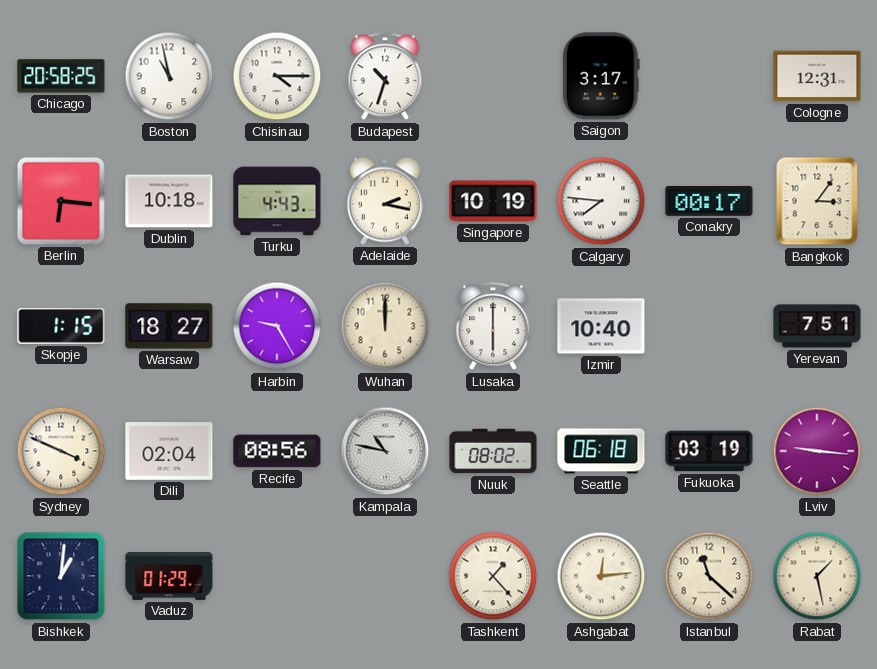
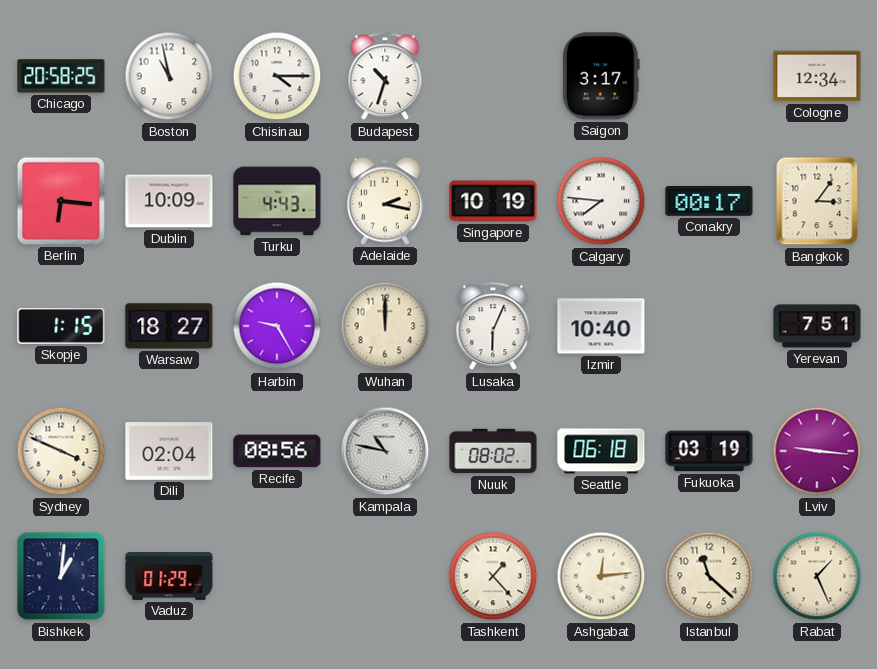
Cologne: 12:31 -> 12:34 (817, 76)
Dublin: 10:18 -> 10:09 (169, 201)
Lusaka: 6:00 -> 6:04 (493, 327)
Rabat: 1:28 -> 1:26 (817, 576)
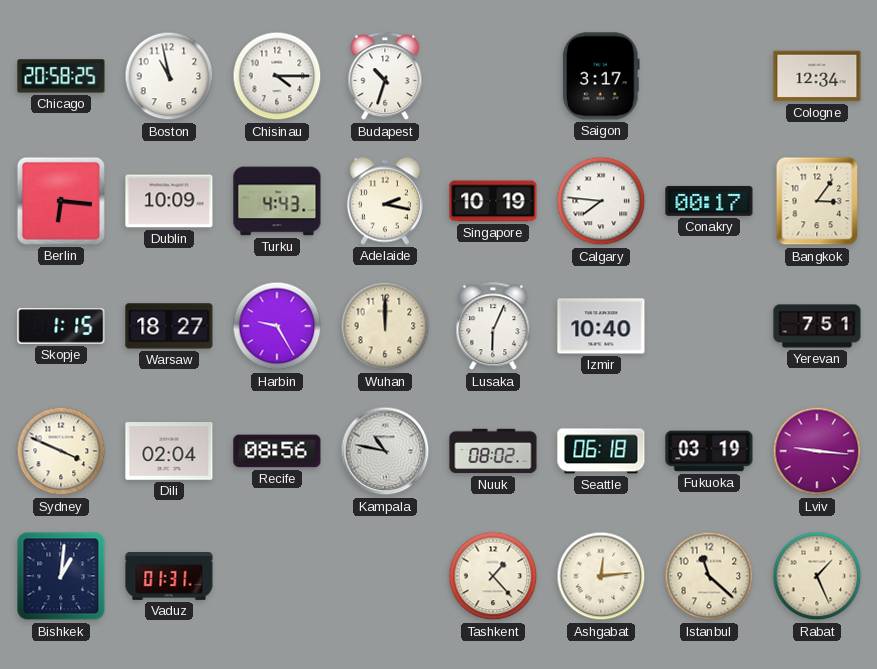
Vaduz: 01:29 -> 01:31 (169, 577)
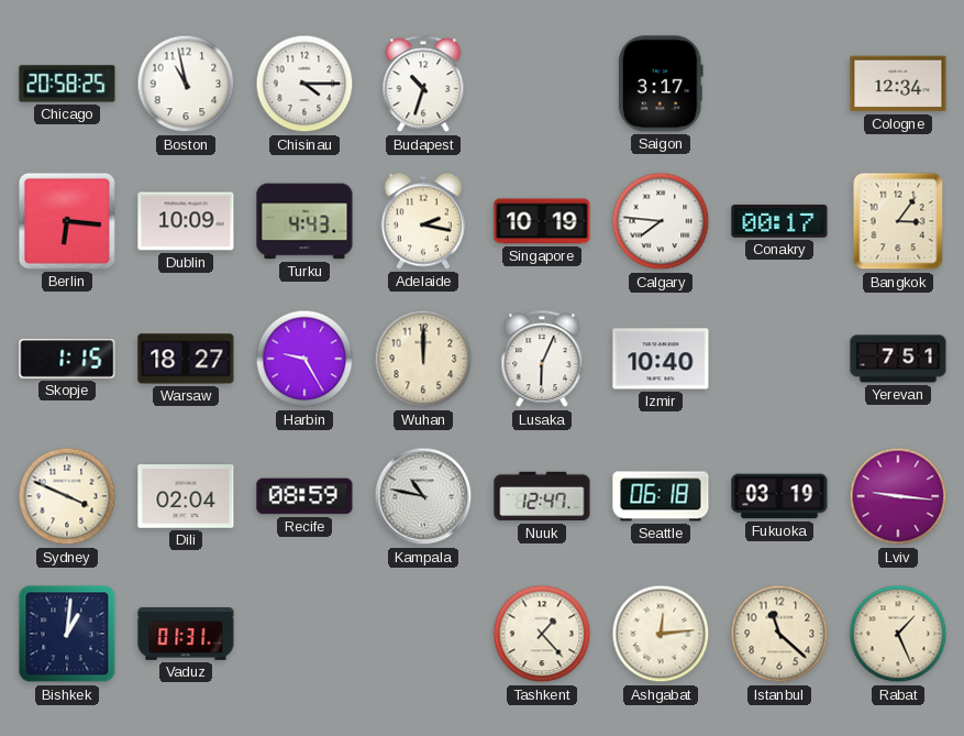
Recife: 08:56 -> 08:59 (304, 496)
Nuuk: 08:02 -> 12:47 (542, 496)
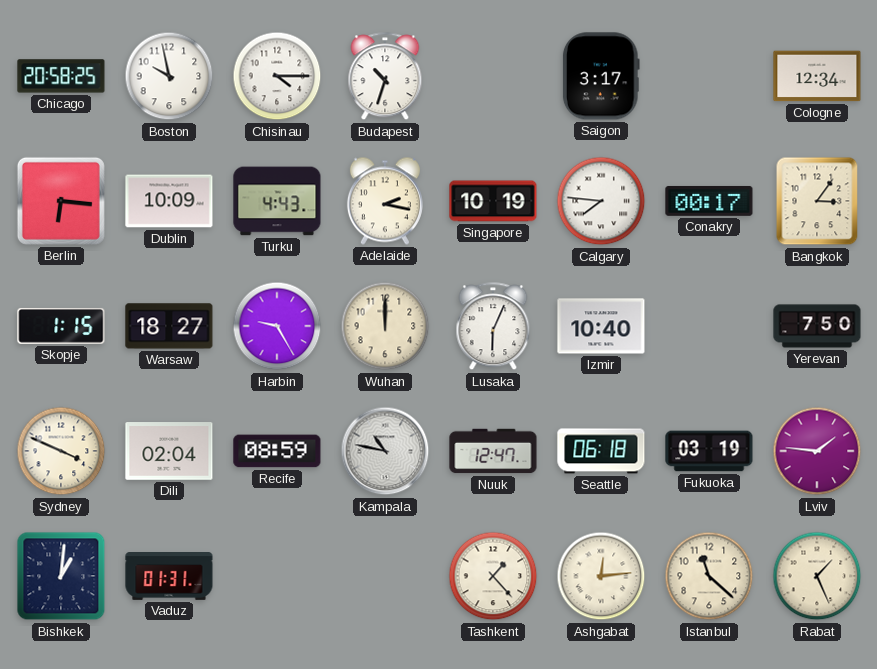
Boston: 10:58 -> 9:58 (169, 76)
Yerevan: 7:51 -> 7:50 (817, 326)
Lviv: 9:16 -> 1:46 (817, 451)
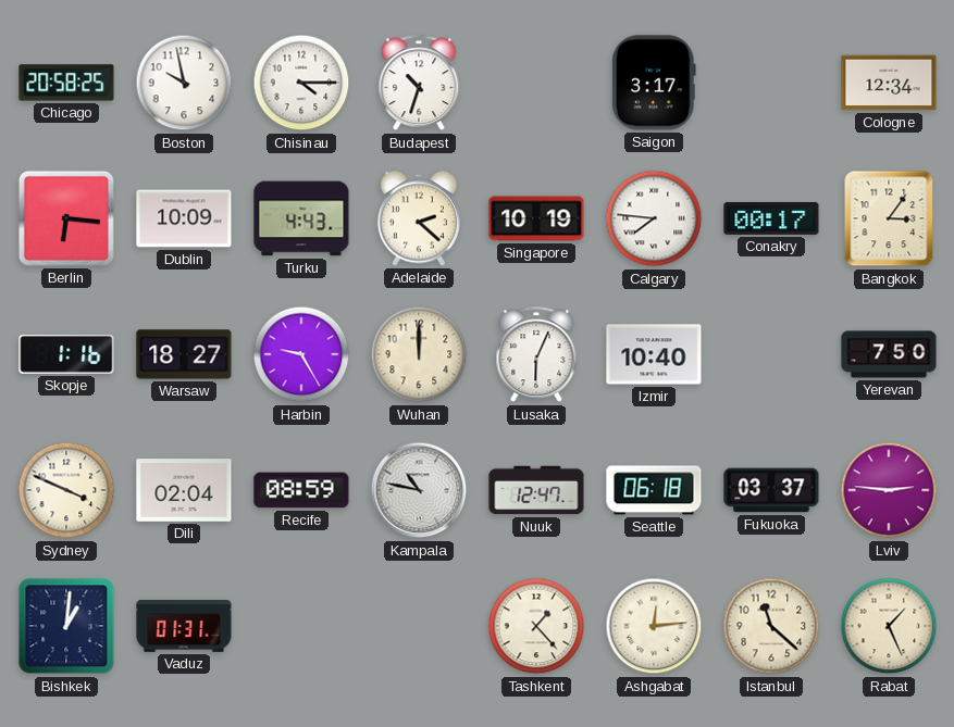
Adelaide: 2:17 -> 2:22 (419, 218)
Skopje: 1:15 -> 1:16 (66, 354)
Fukuoka: 03:19 -> 03:37 (771, 490)
Lviv: 1:46 -> 2:46 (889, 490)
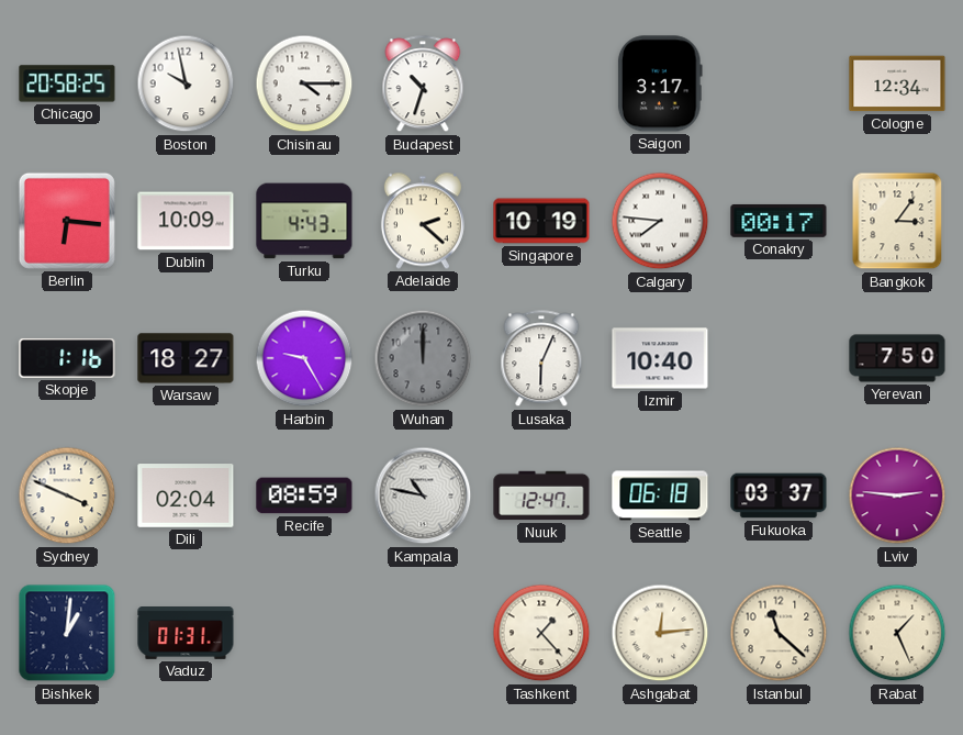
Wuhan dial: cream -> grey (423, 358)
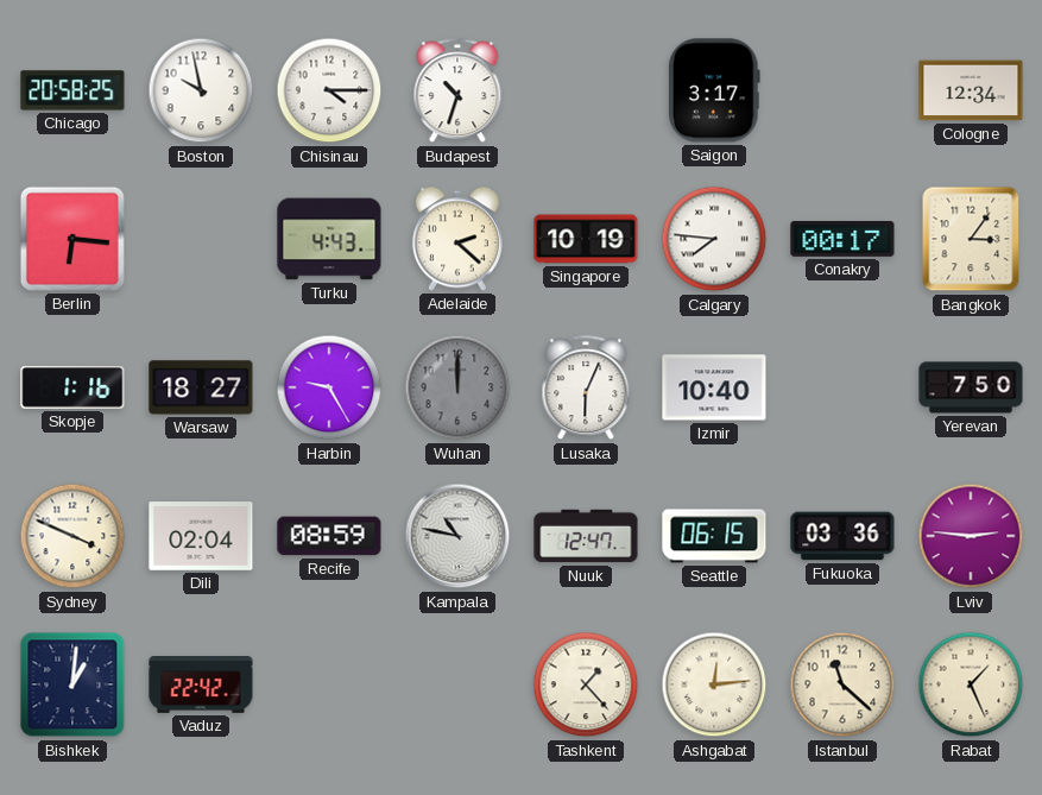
Dublin: 10:09 -> none (186, 221)
Seattle: 06:18 -> 06:15 (714, 536)
Fukuoka: 03:37 -> 03:36 (842, 536)
Vaduz: 01:31 -> 22:42 (201, 686)
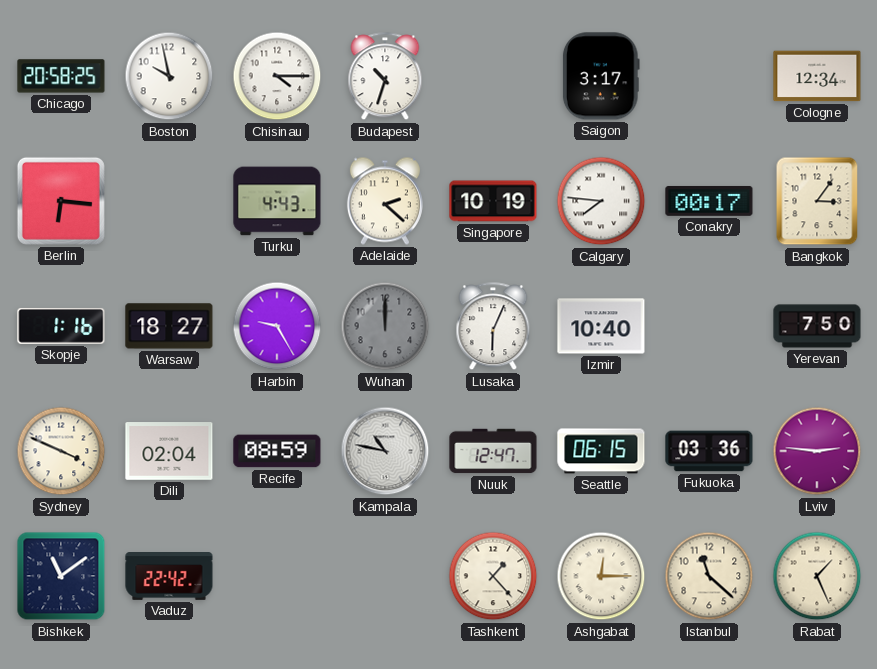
Bishkek: 1:01 -> 11:09 (61, 576)
Ashgabat: 12:14 -> 12:15 (601, 576)
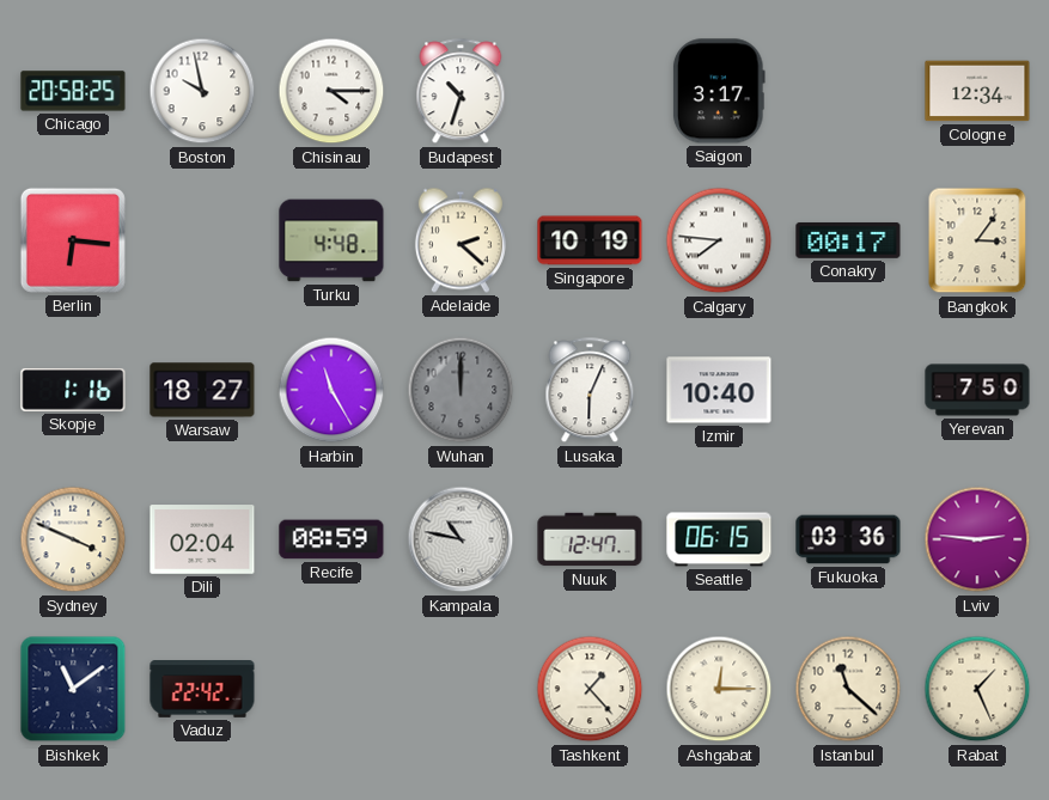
Turku: 4:43 -> 4:48 (331, 240)
Harbin: 9:25 -> 11:25 (331, 390)
